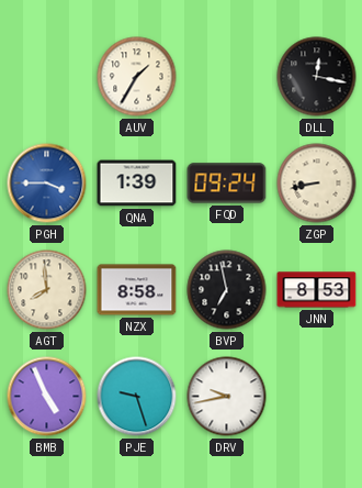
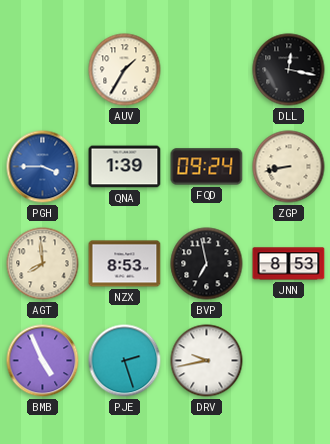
NZX: 8:58 -> 8:53 (125, 264)
PJE: 9:27 -> 2:27 (125, 361)
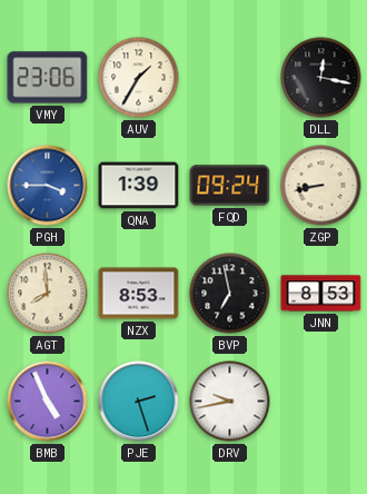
VMY: none -> 23:06 (48, 78)
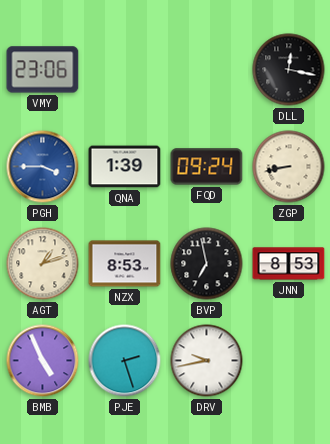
AUV: 1:35 -> none (139, 78)
AGT: 7:59 -> 1:12 (43, 264)
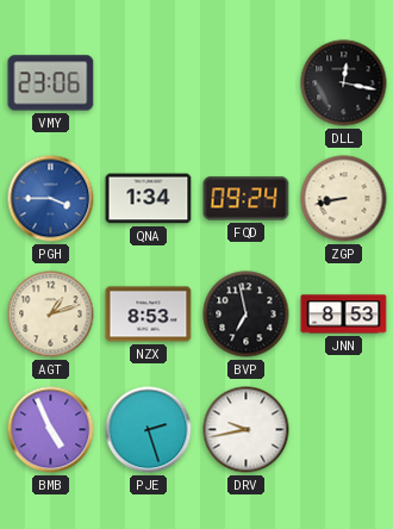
QNA: 1:39 -> 1:34 (149, 199)
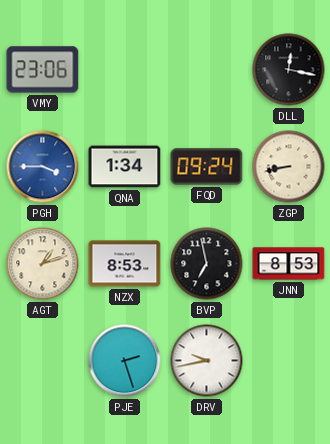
BMB: 4:56 -> none (51, 430)
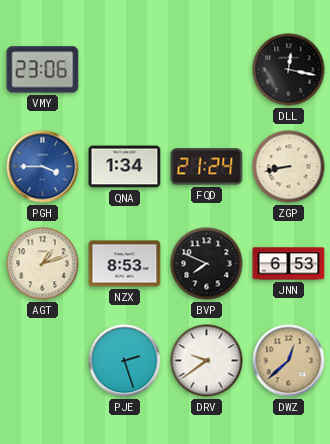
FQD: 09:24 -> 21:24 (207, 167)
BVP: 6:58 -> 7:49 (207, 264)
JNN: 8:53 -> 6:53 (289, 264)
DRV: 9:43 -> 9:39 (207, 361)
DWZ: none -> 12:38 (289, 361)
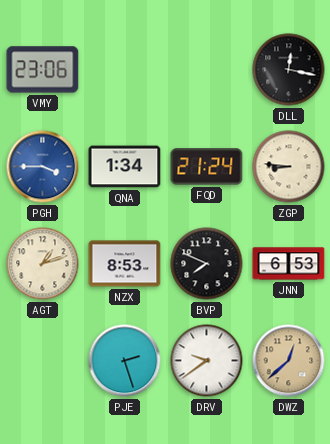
ZGP: 8:43 -> 8:46 (289, 167)
